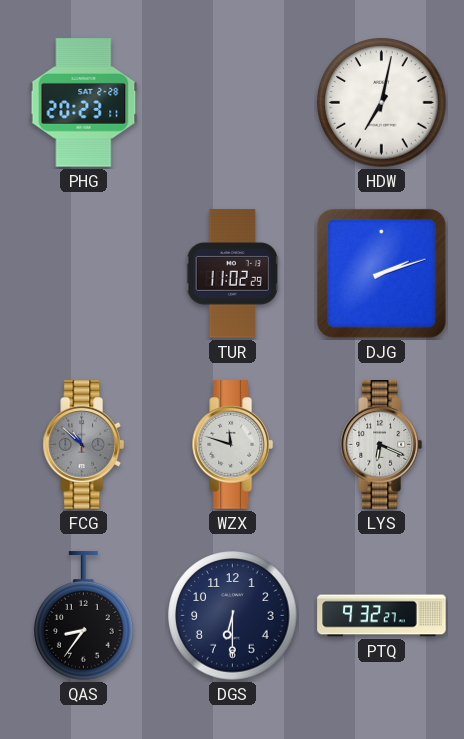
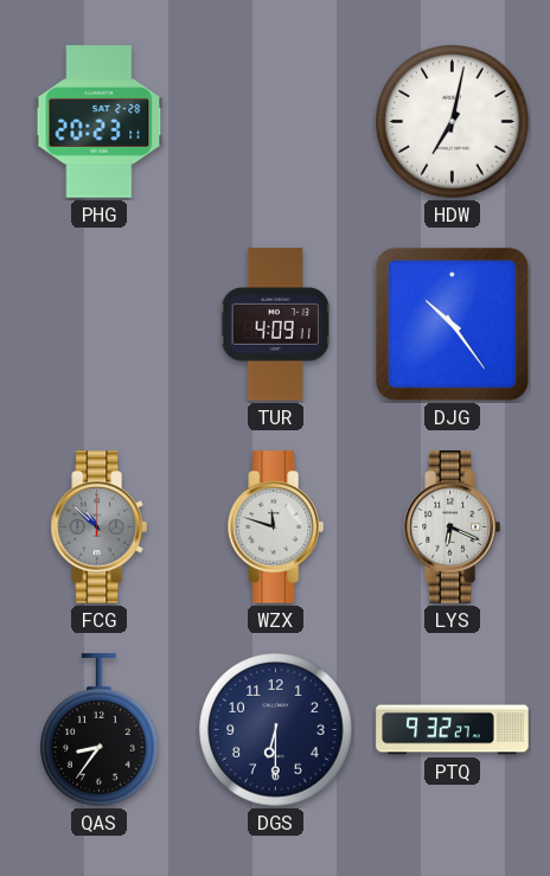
TUR: 11:02 -> 4:09 (275, 325)
DJG: 2:12 -> 10:24 (452, 324)
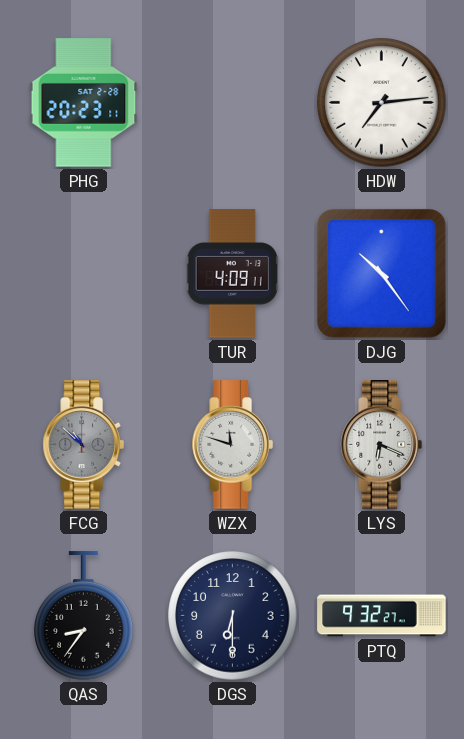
HDW: 7:02 -> 7:14 (382, 103)
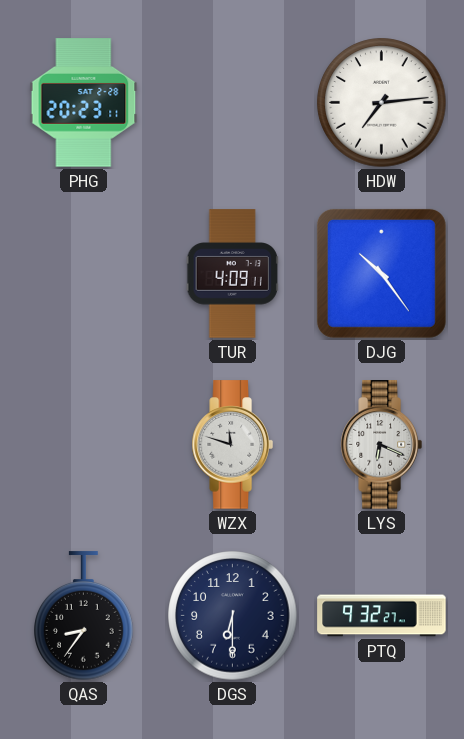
FCG: 10:52 -> none (83, 445)
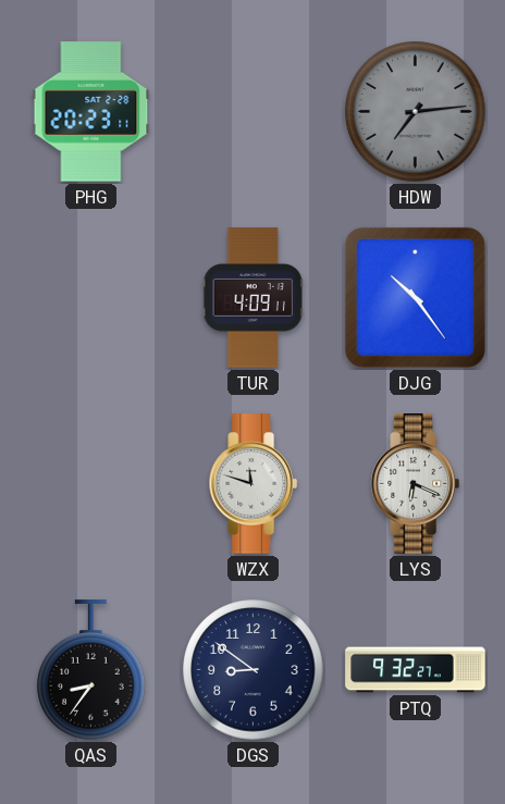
HDW dial: white -> grey (416, 112)
DGS: 6:30 -> 8:51 (254, 670)
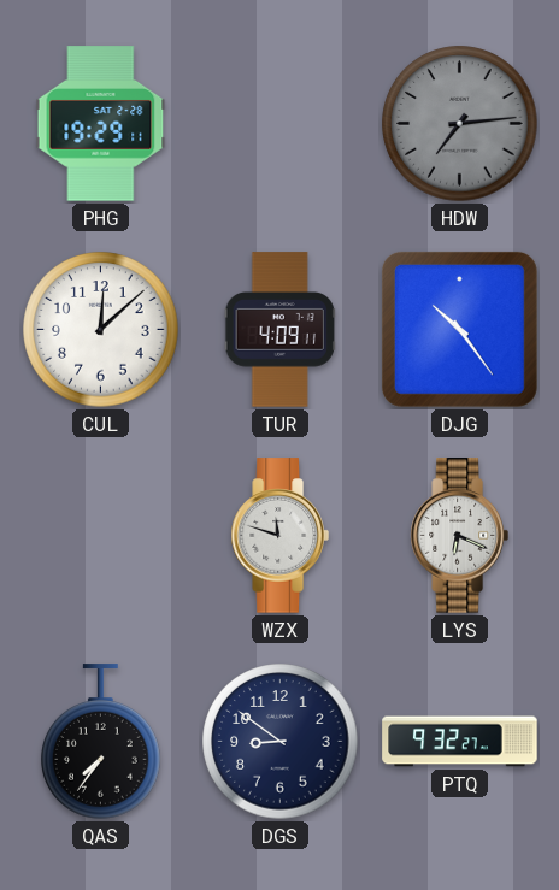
PHG: 20:23 -> 19:29 (101, 124)
CUL: none -> 12:08 (101, 330)
QAS: 8:36 -> 7:36 (101, 742)
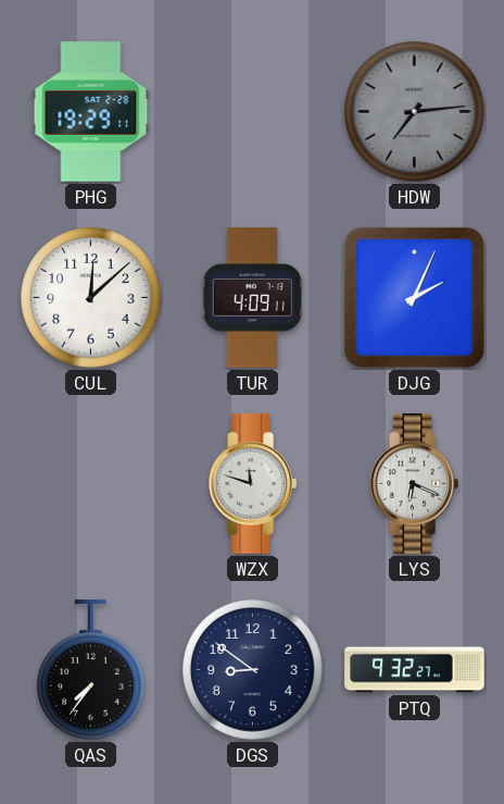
DJG: 10:24 -> 2:04 (414, 297)
